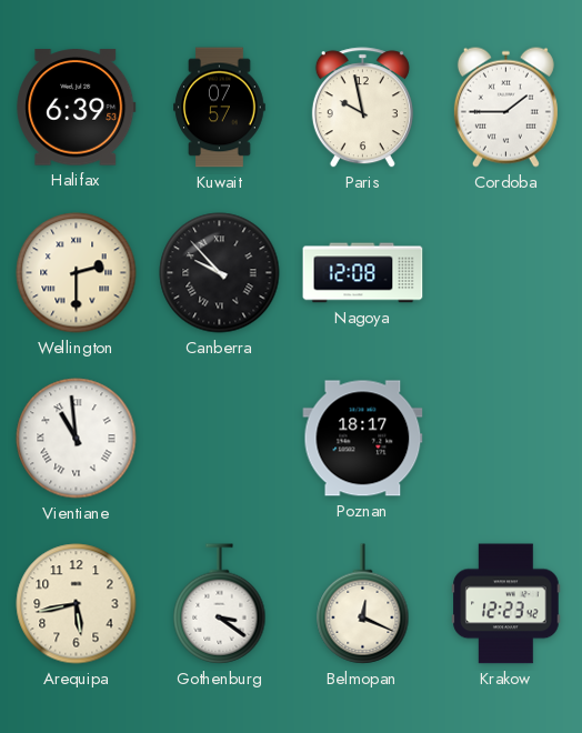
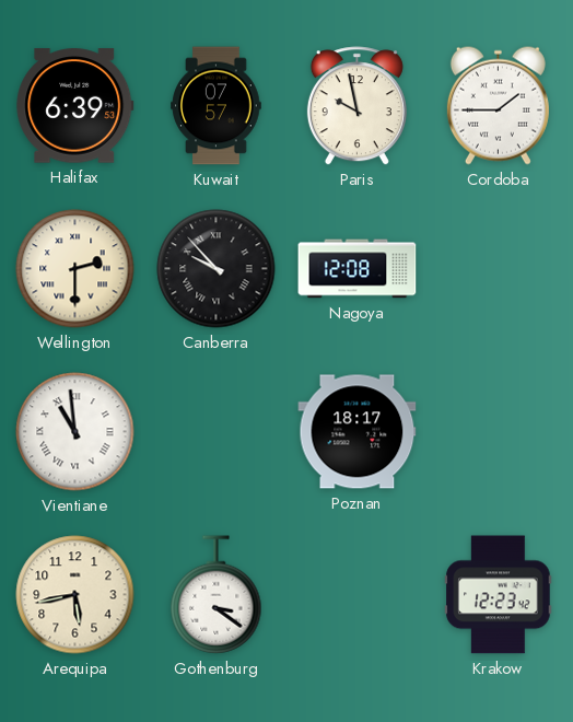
Belmopan: 12:19 -> none (363, 604)
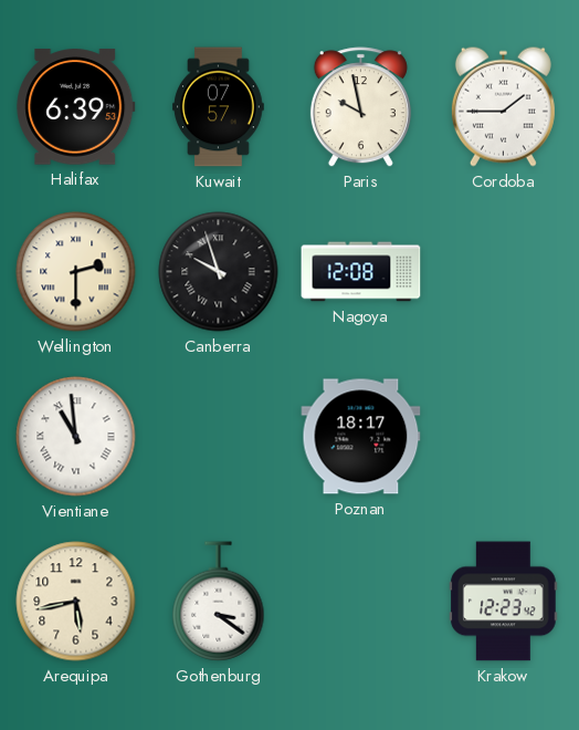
Canberra: 9:53 -> 9:57 (219, 272)
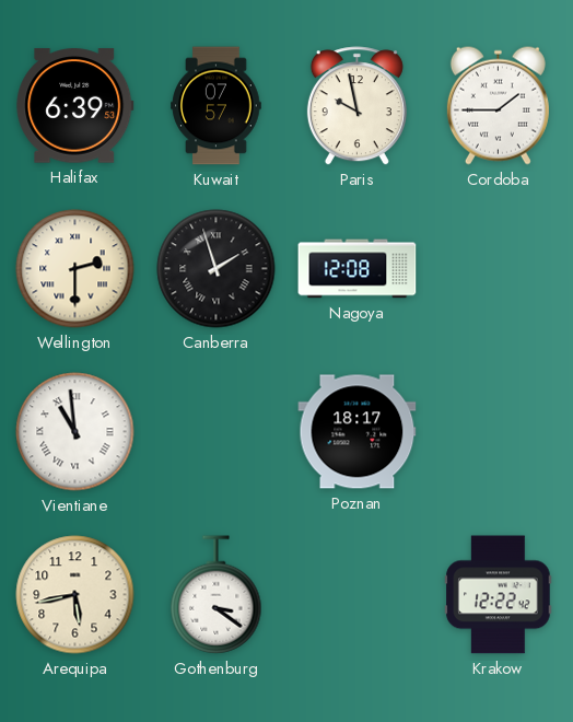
Canberra: 9:57 -> 1:57 (217, 269)
Krakow: 12:23 -> 12:22 (499, 595)
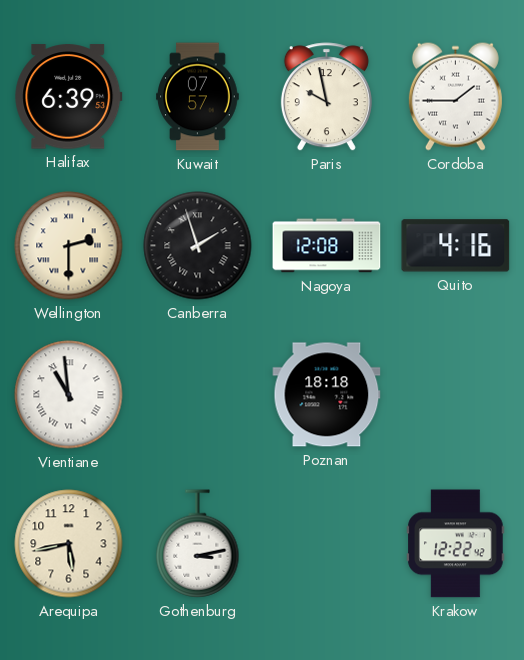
Quito: none -> 4:16 (456, 246)
Poznan: 18:17 -> 18:18 (327, 395)
Gothenburg: 3:21 -> 3:13 (198, 544)
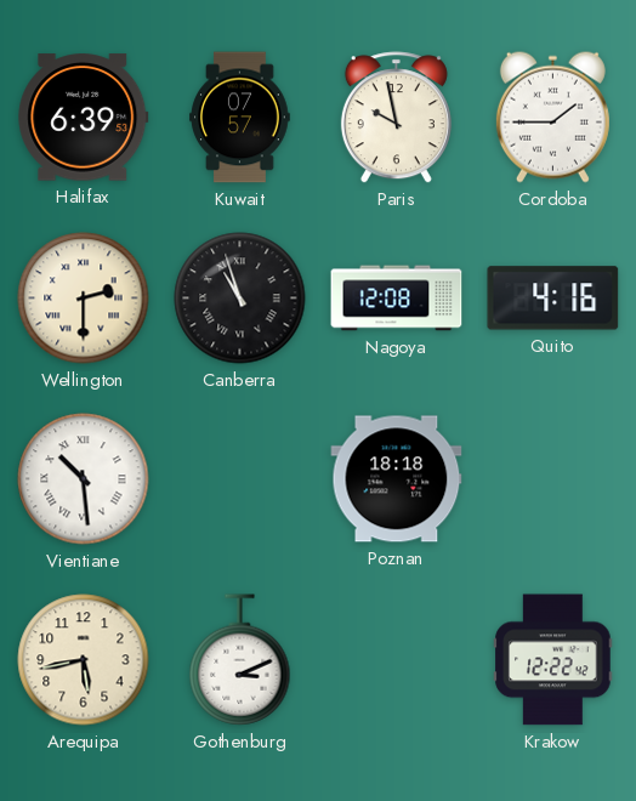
Canberra: 1:57 -> 10:57 (240, 299)
Vientiane: 10:59 -> 10:29 (84, 479)
Gothenburg: 3:13 -> 3:11 (240, 660)
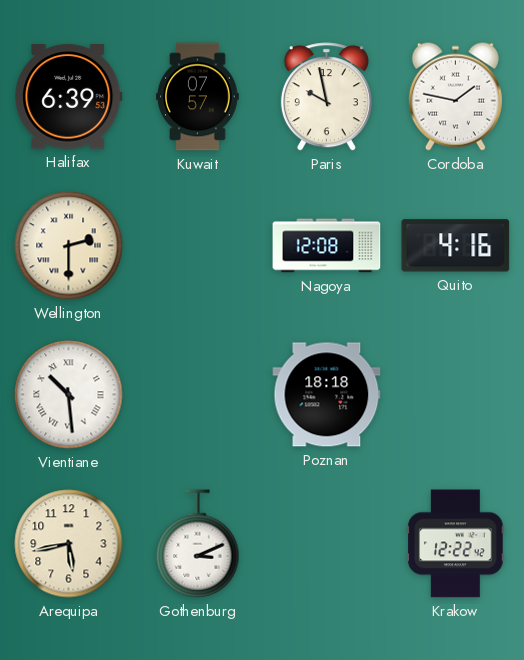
Cordoba: 1:45 -> 1:47 (455, 96)
Canberra: 10:57 -> none (240, 299)
